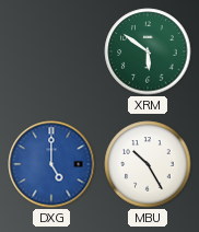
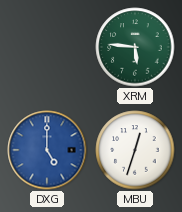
XRM: 5:51 -> 5:46 (135, 47)
MBU: 10:25 -> 12:33 (135, 150)
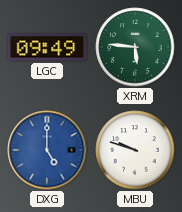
LGC: none -> 09:49 (47, 47)
MBU: 12:33 -> 9:48 (135, 150)
